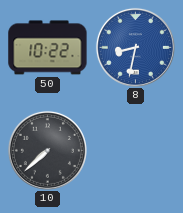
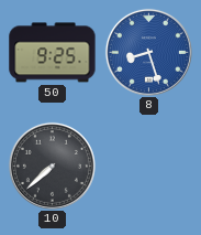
50: 10:22 -> 9:25 (53, 53)
8: 8:32 -> 8:27 (148, 52)
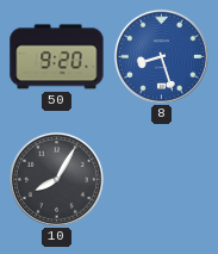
50: 9:25 -> 9:20 (57, 57)
10: 7:38 -> 8:05 (56, 179)
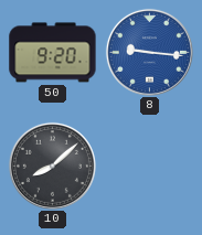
8: 8:27 -> 9:16 (149, 52)
10: 8:05 -> 8:08 (52, 165)
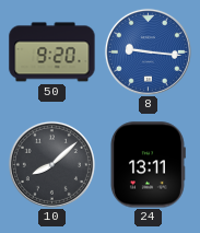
24: none -> 13:11 (148, 165)
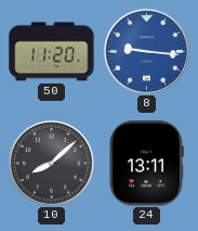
50: 9:20 -> 11:20 (52, 52)
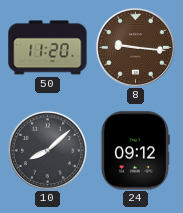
8 dial: blue -> brown (135, 47)
24: 13:11 -> 09:12 (135, 151)
